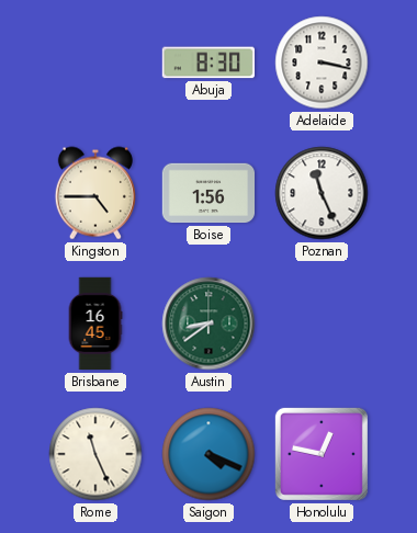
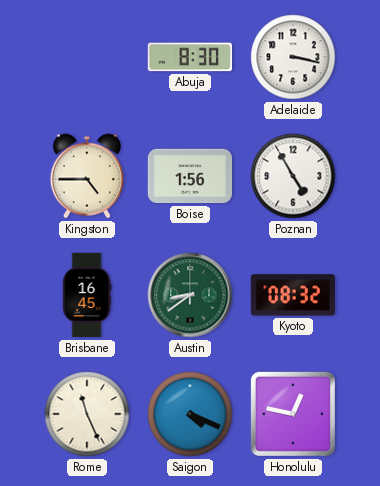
Poznan: 11:26 -> 4:55 (293, 176)
Kyoto: none -> 08:32 (293, 295)
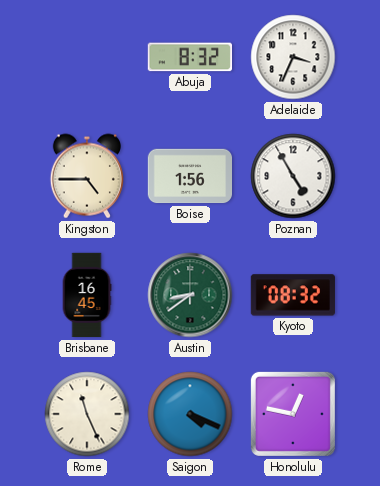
Abuja: 8:30 -> 8:32 (189, 57)
Adelaide: 3:17 -> 3:34 (293, 57)
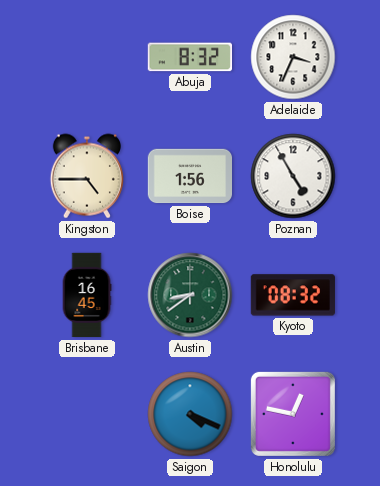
Rome: 11:26 -> none (87, 414)
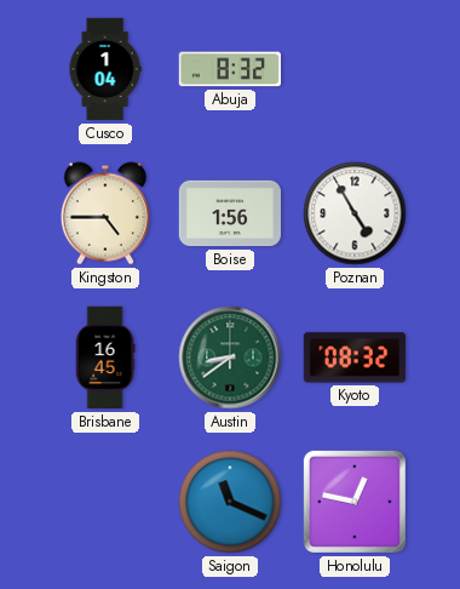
Cusco: none -> 1:04 (105, 69)
Adelaide: 3:34 -> none (293, 57)
Saigon: 4:19 -> 11:19 (230, 502)
